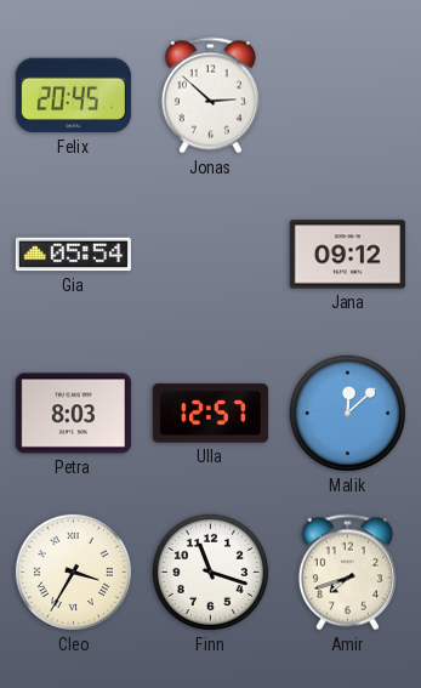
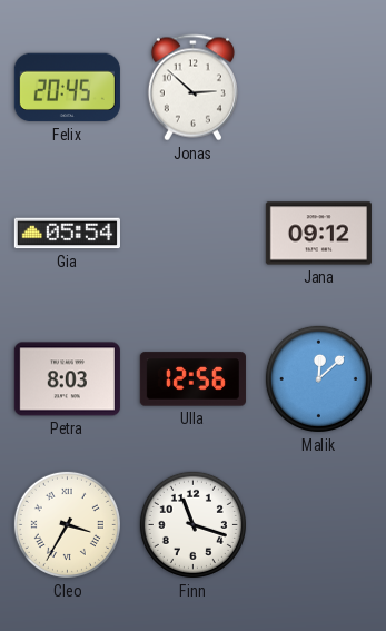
Ulla: 12:57 -> 12:56 (192, 379)
Amir: 7:42 -> none (347, 573)
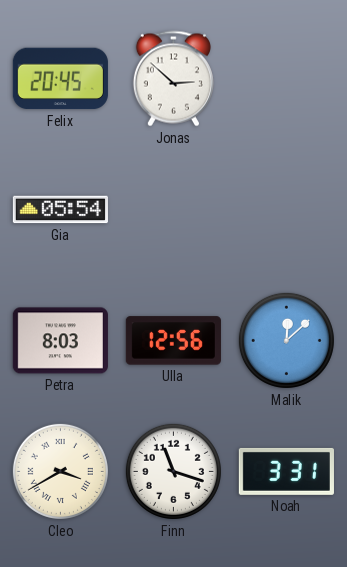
Jana: 09:12 -> none (318, 234)
Cleo: 3:35 -> 3:40 (60, 471)
Noah: none -> 3:31 (286, 471)
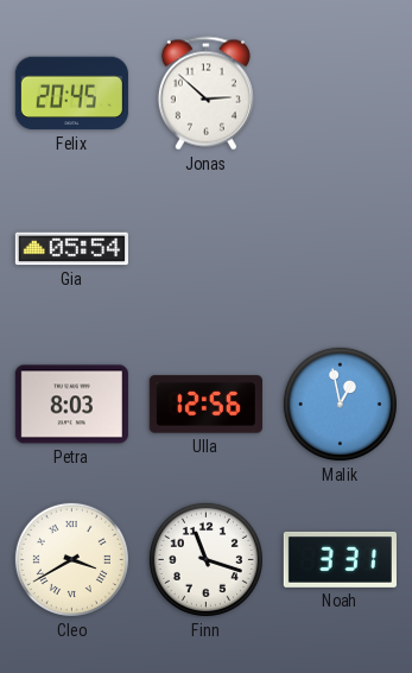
Malik: 12:08 -> 12:58 (340, 404)
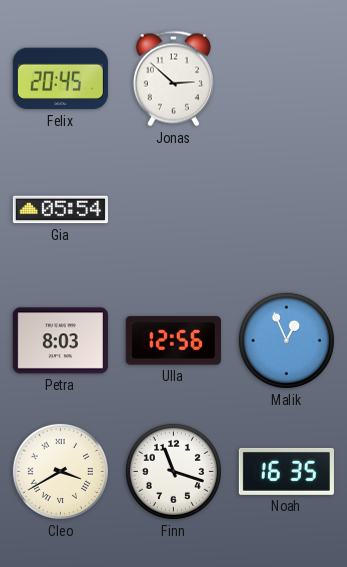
Malik: 12:58 -> 12:56 (286, 340)
Noah: 3:31 -> 16:35 (286, 471)
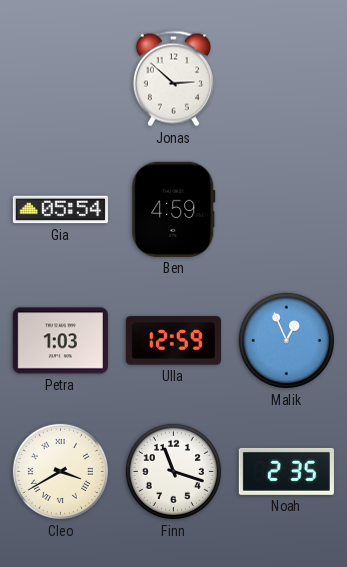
Felix: 20:45 -> none (60, 79)
Ben: none -> 4:59 (174, 209)
Petra: 8:03 -> 1:03 (60, 341)
Ulla: 12:56 -> 12:59 (173, 341)
Noah: 16:35 -> 2:35 (286, 471)
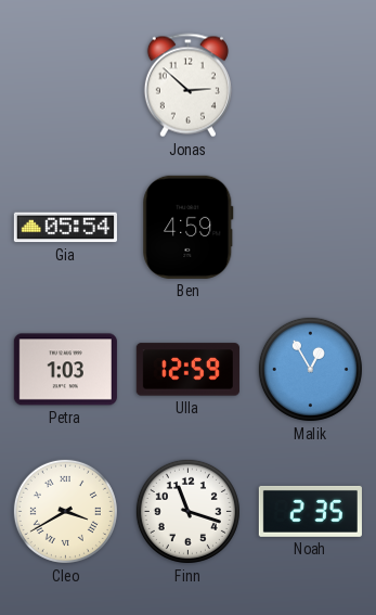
Malik: 12:56 -> 12:55 (310, 369)
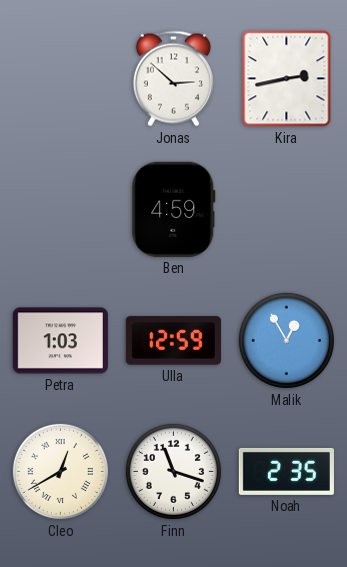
Kira: none -> 2:43 (287, 79)
Gia: 05:54 -> none (65, 228)
Cleo: 3:40 -> 12:40 (60, 471)
